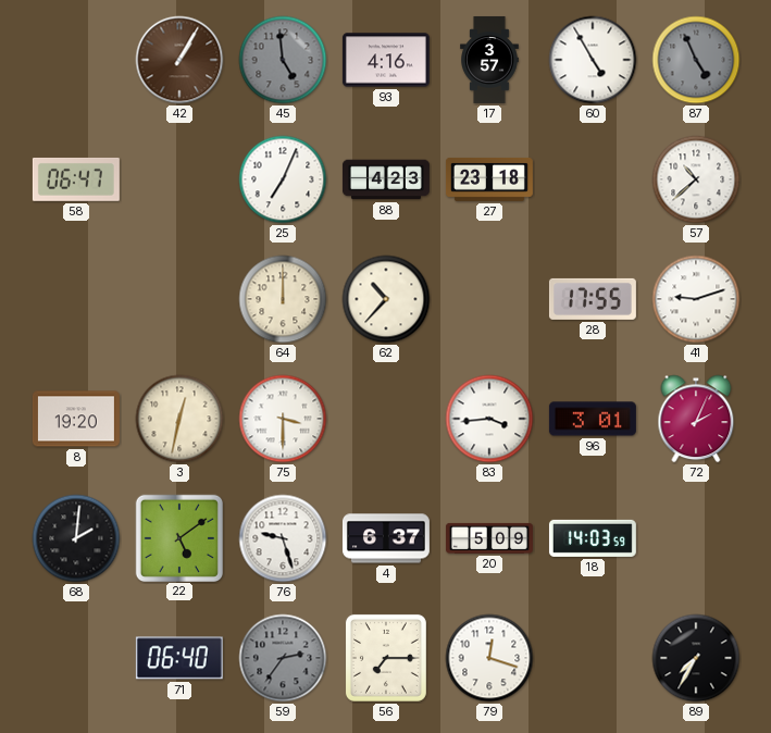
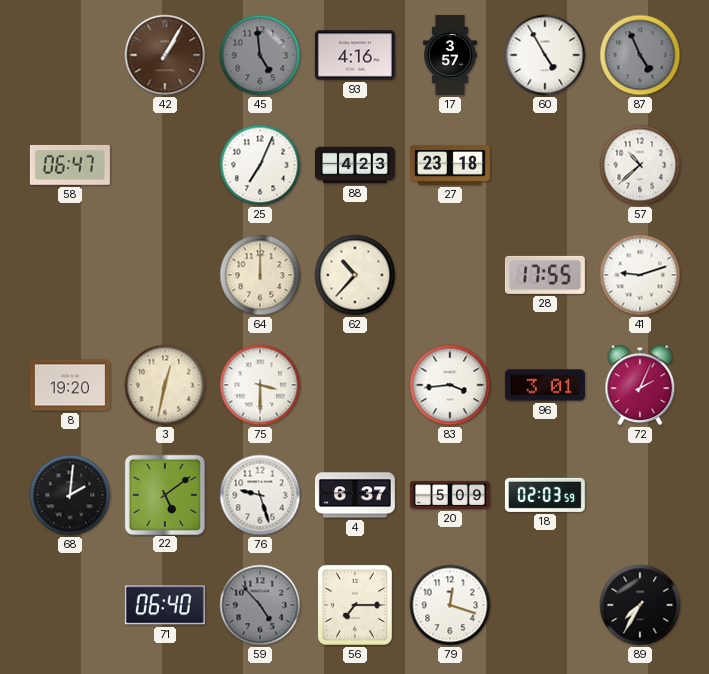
18: 14:03 -> 02:03 (545, 495)
59: 2:36 -> 4:53 (260, 605)
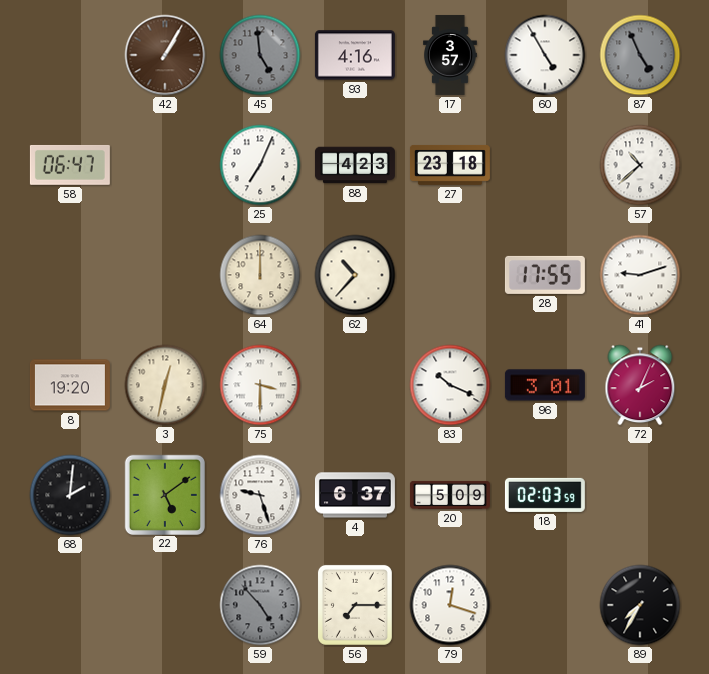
83: 3:44 -> 10:19 (450, 385)
71: 06:40 -> none (165, 605)
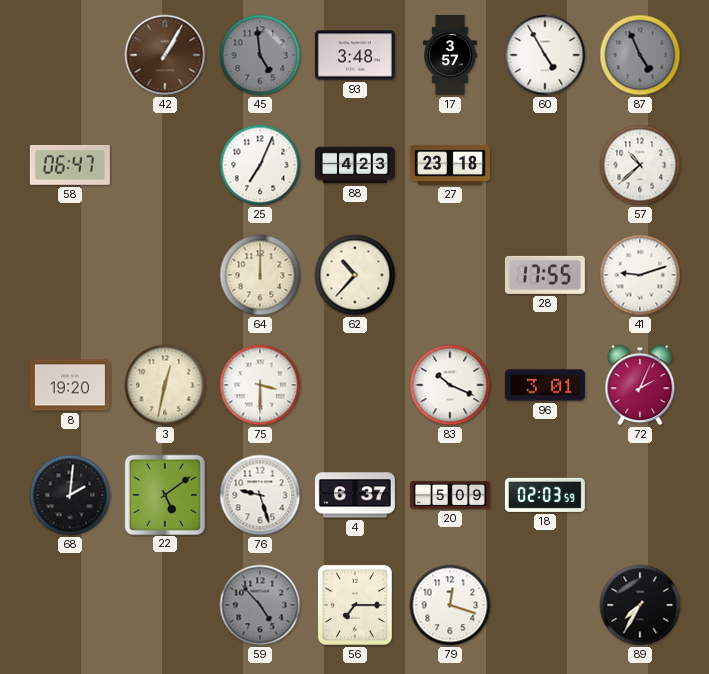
93: 4:16 -> 3:48 (355, 55)
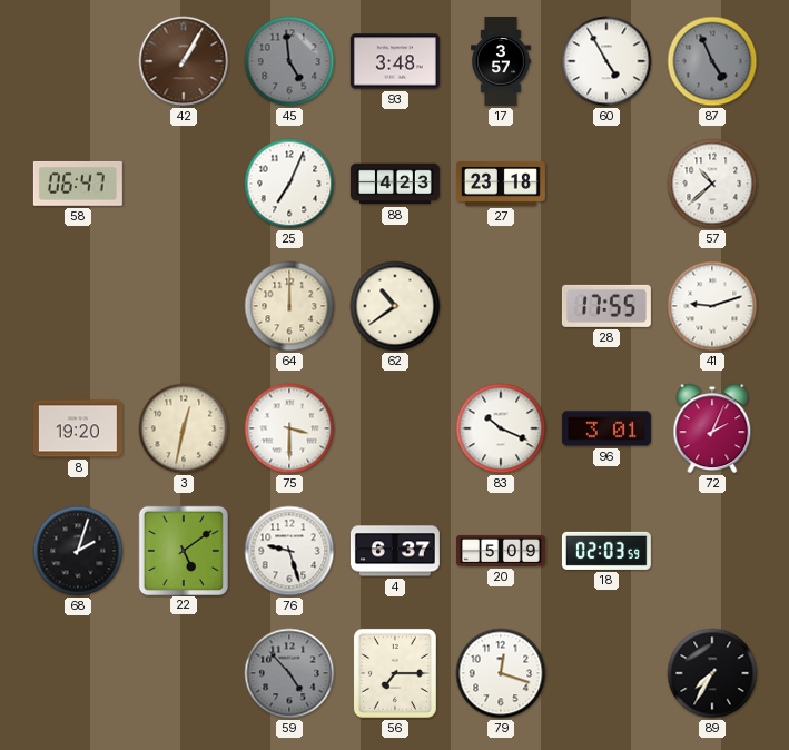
62: 10:37 -> 10:39 (395, 306)
68: 2:01 -> 2:03 (78, 551)
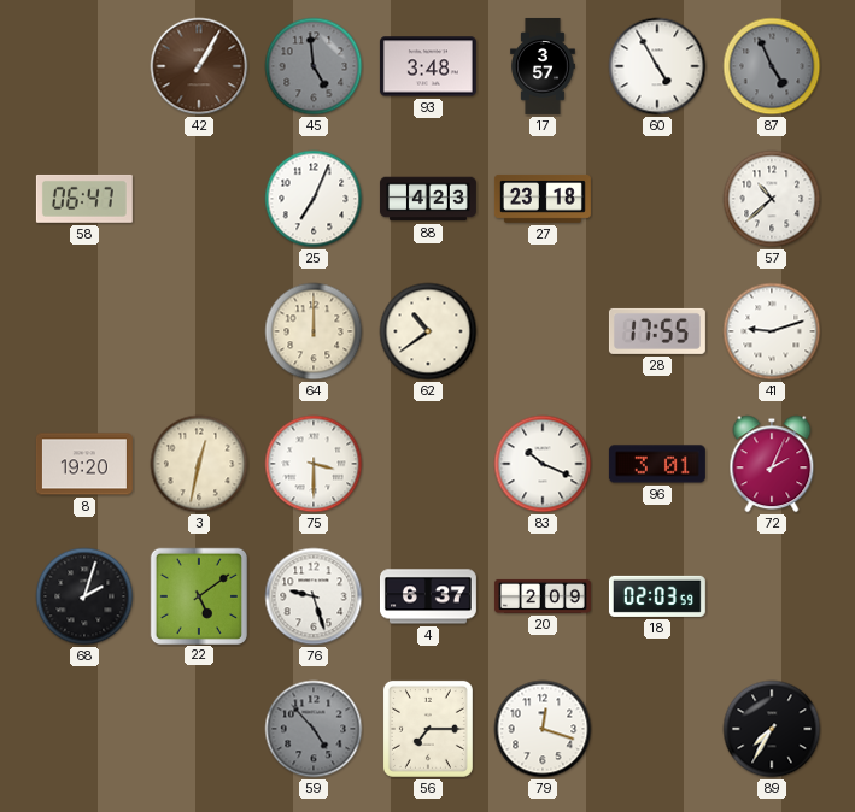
20: 5:09 -> 2:09 (543, 596)
